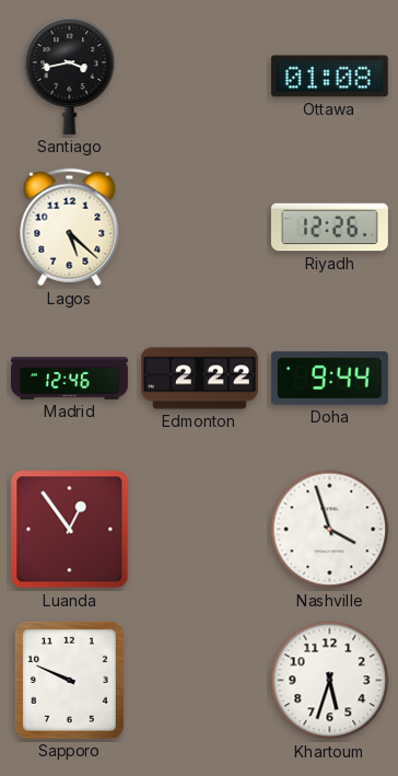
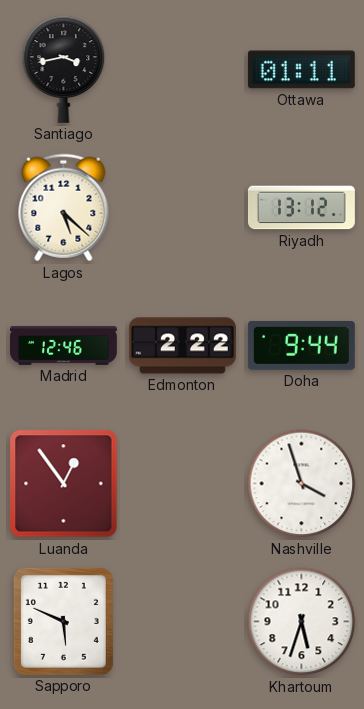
Ottawa: 01:08 -> 01:11 (301, 70)
Riyadh: 12:26 -> 13:12 (301, 208)
Sapporo: 9:49 -> 5:49 (63, 621)
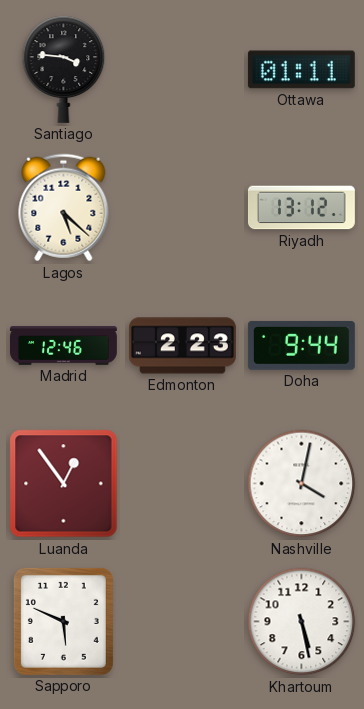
Santiago: 3:43 -> 3:46 (64, 69)
Edmonton: 2:22 -> 2:23 (182, 346)
Nashville: 3:57 -> 4:02 (302, 484)
Khartoum: 5:33 -> 5:28 (302, 622)
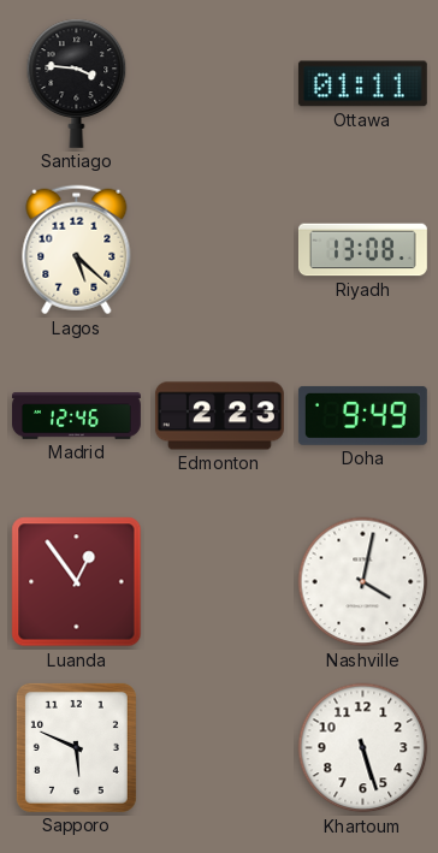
Riyadh: 13:12 -> 13:08 (362, 250)
Doha: 9:44 -> 9:49 (362, 415)
Khartoum: 5:28 -> 5:27 (363, 748)
